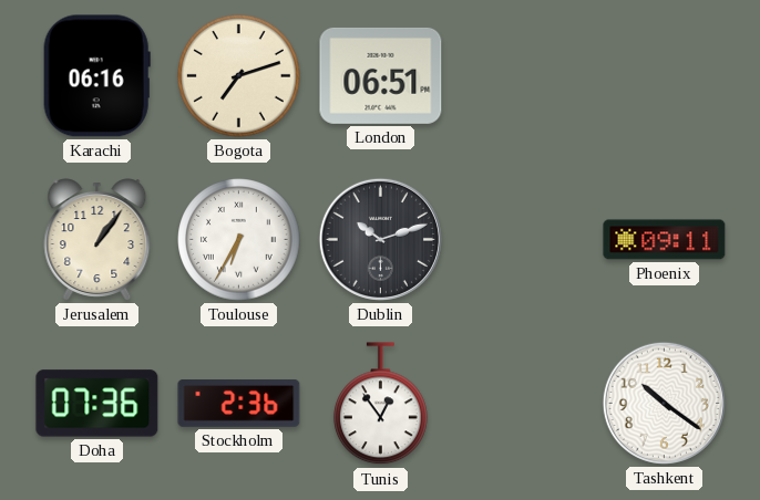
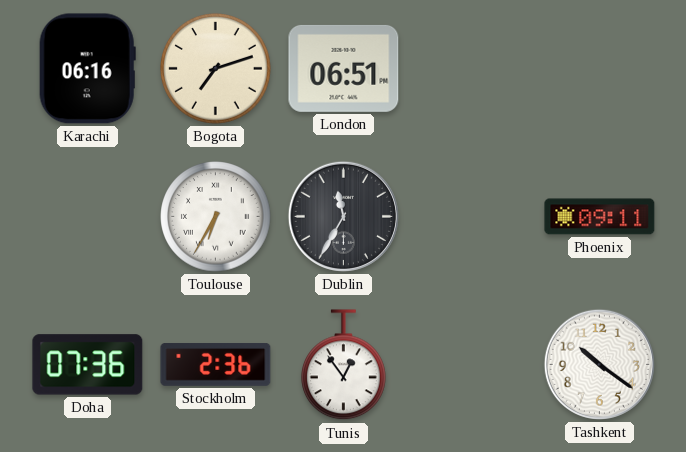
Jerusalem: 1:06 -> none (97, 240)
Dublin: 10:12 -> 11:35 (343, 216)
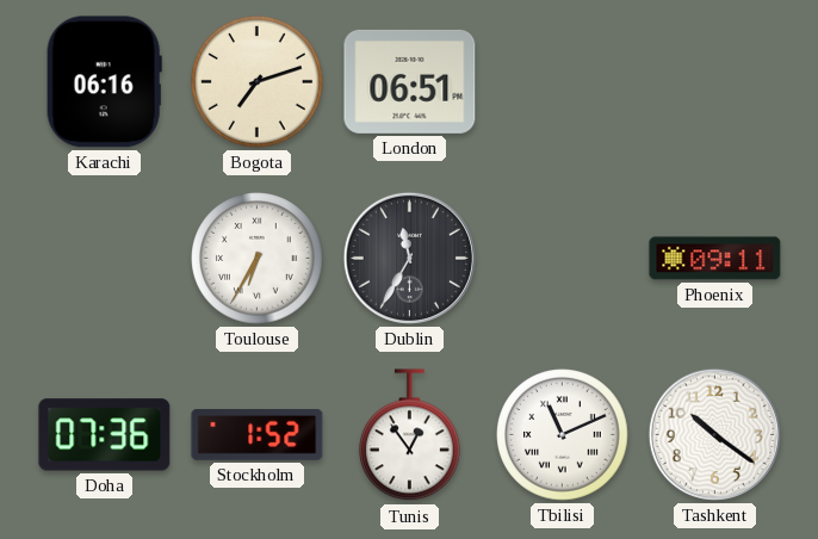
Stockholm: 2:36 -> 1:52 (258, 435)
Tbilisi: none -> 11:11 (563, 435)
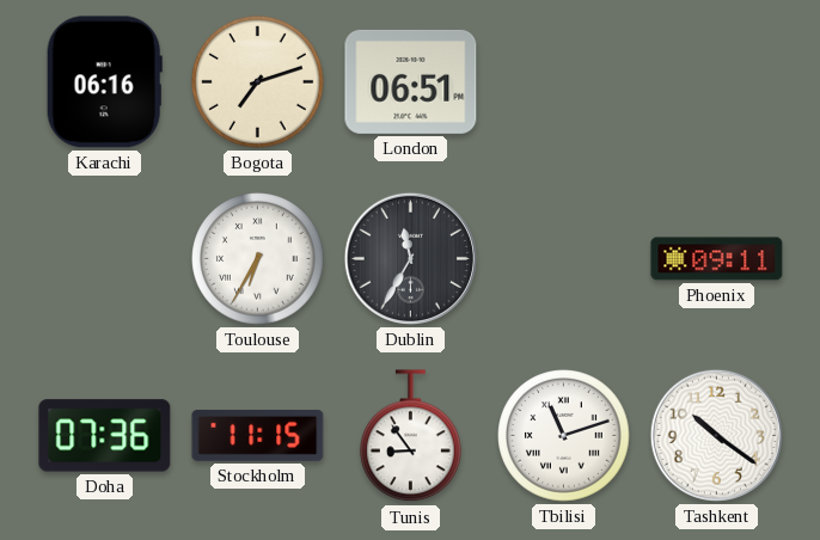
Stockholm: 1:52 -> 11:15 (258, 436)
Tunis: 12:54 -> 8:54 (411, 436)
Tbilisi: 11:11 -> 11:12 (564, 436)
